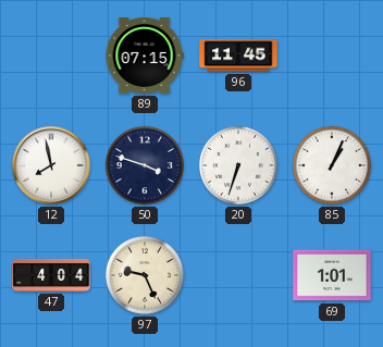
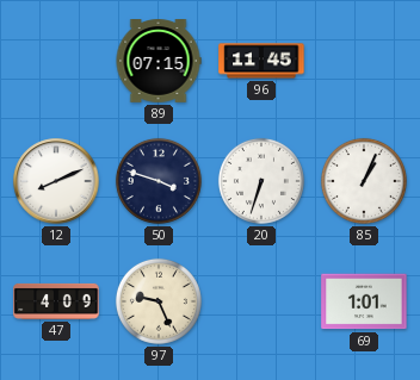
12: 7:58 -> 8:11 (56, 181)
47: 4:04 -> 4:09 (56, 301)
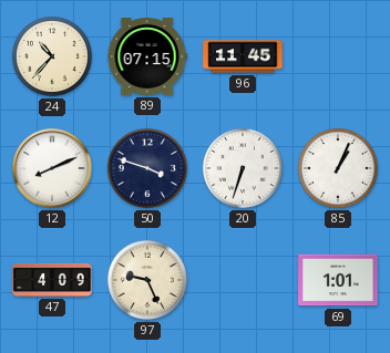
24: none -> 10:37 (52, 56)
